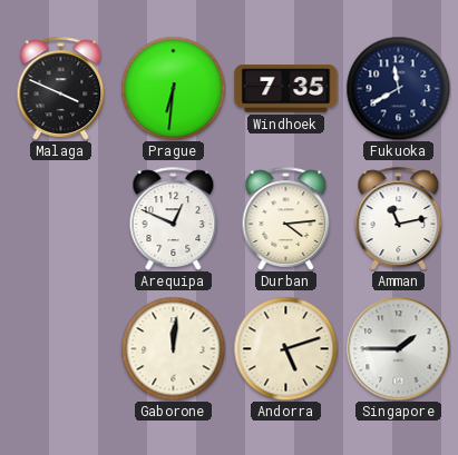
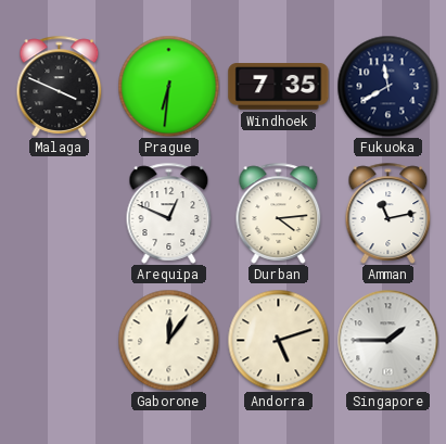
Gaborone: 12:01 -> 12:06 (168, 340)
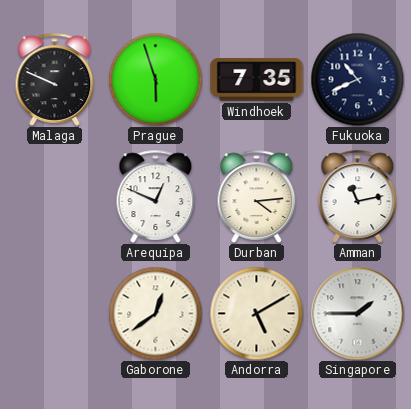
Malaga: 3:49 -> 9:49 (55, 79)
Prague: 6:31 -> 5:57 (155, 79)
Fukuoka: 11:40 -> 10:41 (357, 79)
Gaborone: 12:06 -> 12:39 (155, 313)
Andorra: 5:12 -> 5:10 (256, 313)
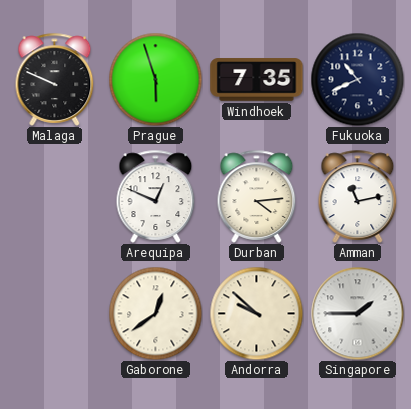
Andorra: 5:10 -> 9:52 (256, 313)
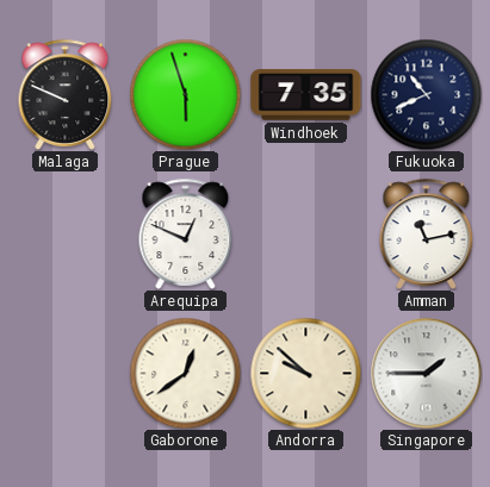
Durban: 4:14 -> none (257, 196)
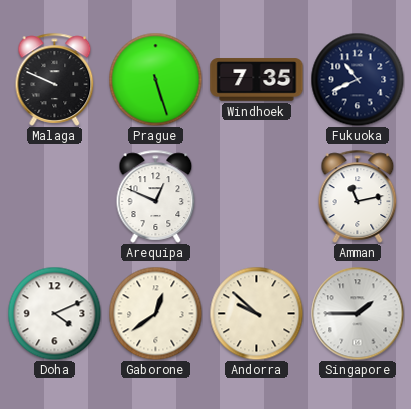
Prague: 5:57 -> 5:27 (155, 79)
Doha: none -> 4:11 (54, 313)
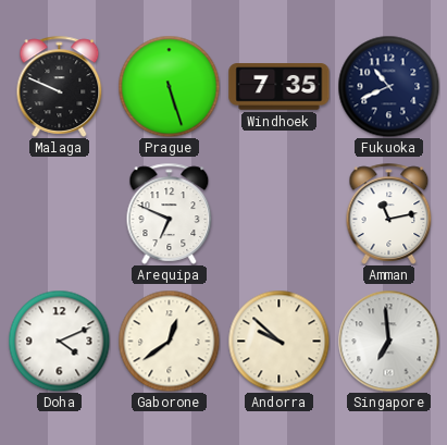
Arequipa: 12:49 -> 6:49 (170, 213)
Singapore: 1:45 -> 6:59 (388, 341)
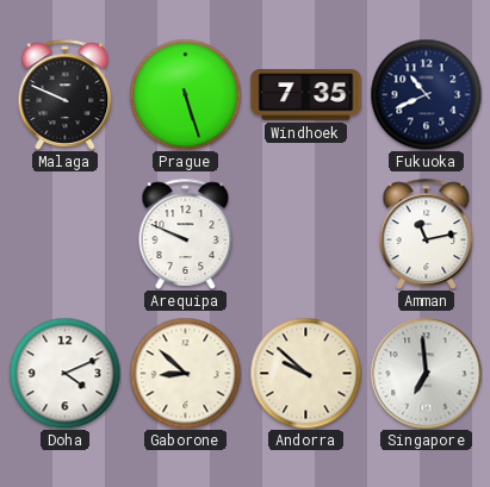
Arequipa: 6:49 -> 9:49 (186, 233)
Gaborone: 12:39 -> 8:52 (185, 373)
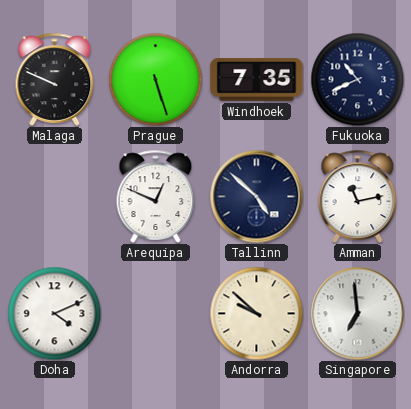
Arequipa: 9:49 -> 12:49 (156, 196)
Tallinn: none -> 4:52 (256, 196)
Gaborone: 8:52 -> none (185, 373)
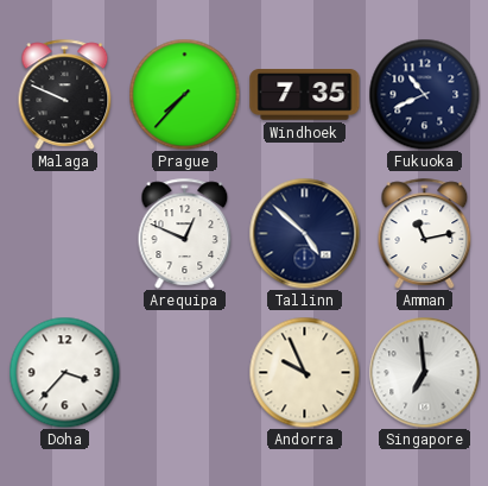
Prague: 5:27 -> 7:37 (184, 94)
Doha: 4:11 -> 3:37 (64, 372)
Andorra: 9:52 -> 9:56 (304, 372)
